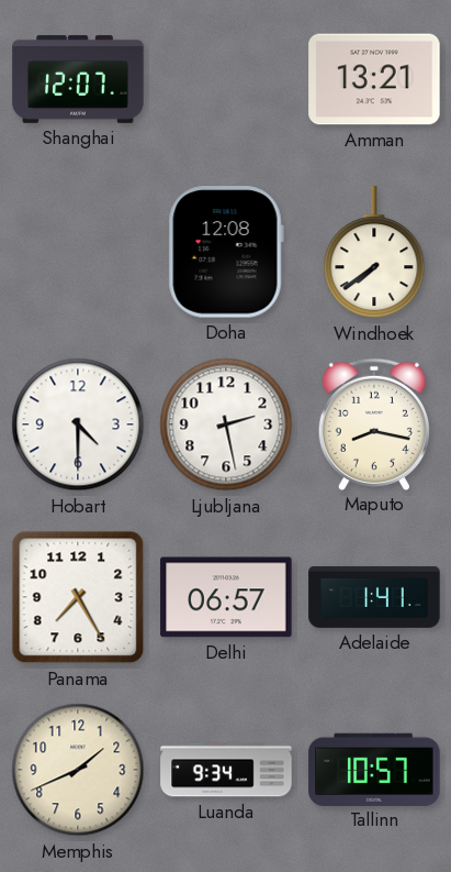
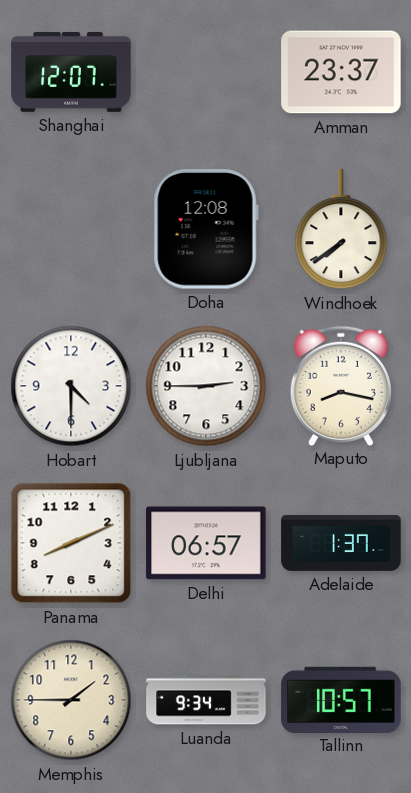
Amman: 13:21 -> 23:37 (341, 72)
Ljubljana: 2:28 -> 2:45 (206, 386)
Panama: 7:25 -> 8:11 (71, 543)
Adelaide: 1:41 -> 1:37 (341, 543)
Memphis: 1:41 -> 1:45 (71, 700)
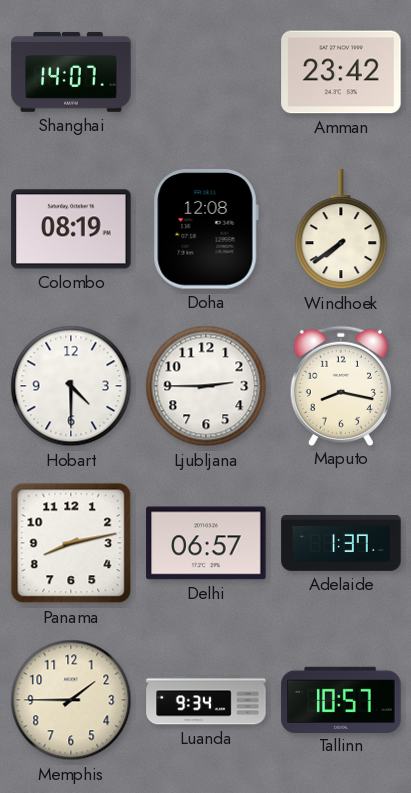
Shanghai: 12:07 -> 14:07 (71, 72)
Amman: 23:37 -> 23:42 (341, 72)
Colombo: none -> 08:19 (71, 229)
Panama: 8:11 -> 8:13 (71, 543)
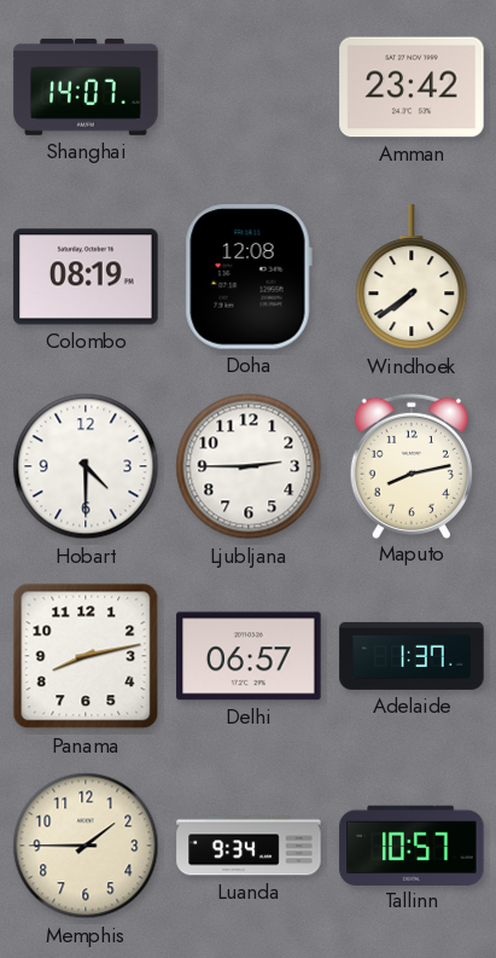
Maputo: 8:17 -> 8:13 (412, 465)
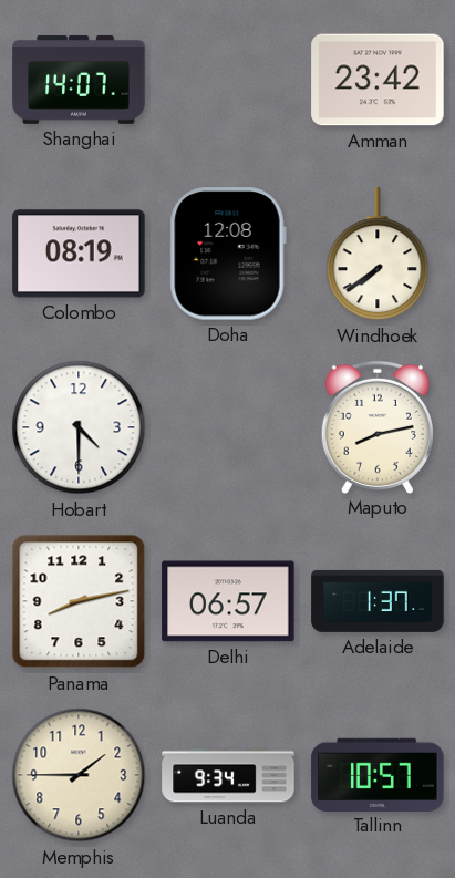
Ljubljana: 2:45 -> none (249, 466)
